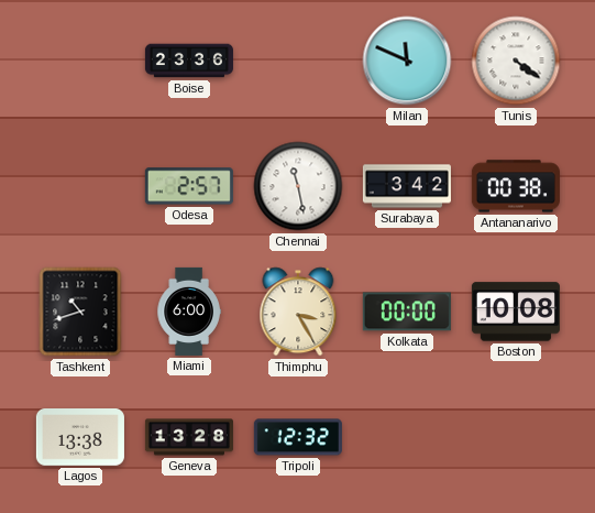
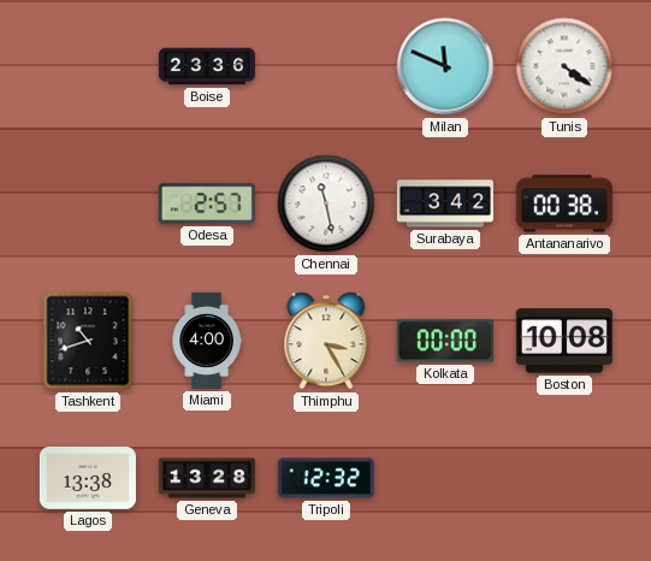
Miami: 6:00 -> 4:00 (207, 341)
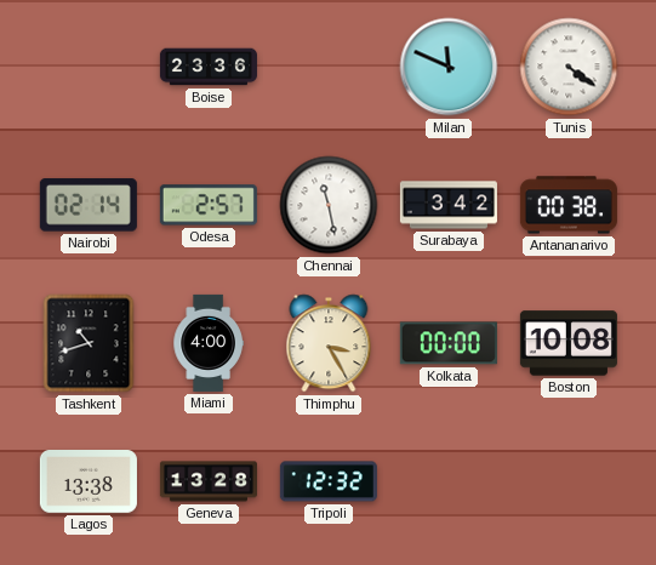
Nairobi: none -> 02:14 (89, 205)
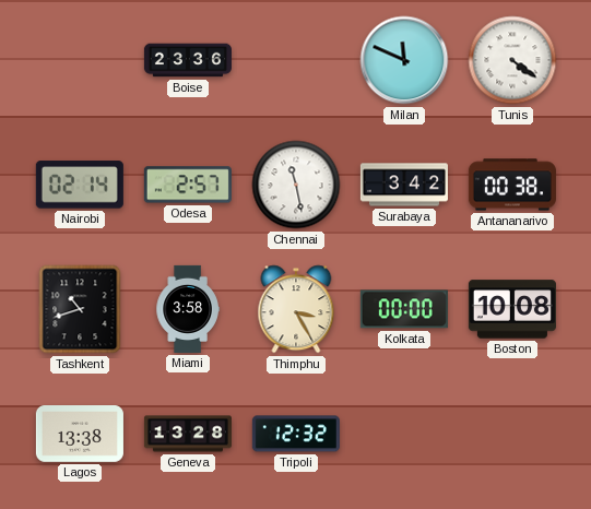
Miami: 4:00 -> 3:58 (188, 309)
